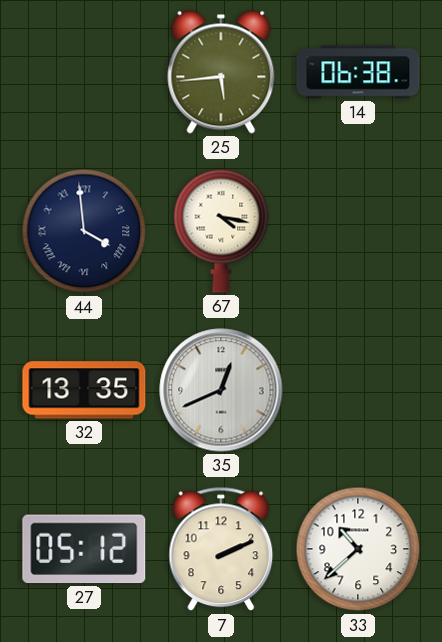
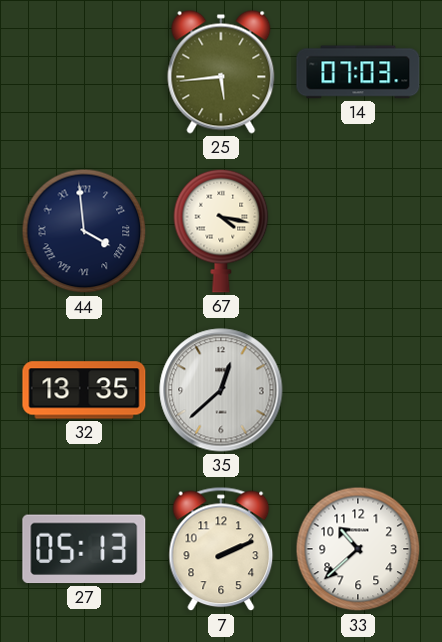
14: 06:38 -> 07:03 (358, 72)
35: 12:41 -> 12:38 (221, 390)
27: 05:12 -> 05:13 (84, 549)
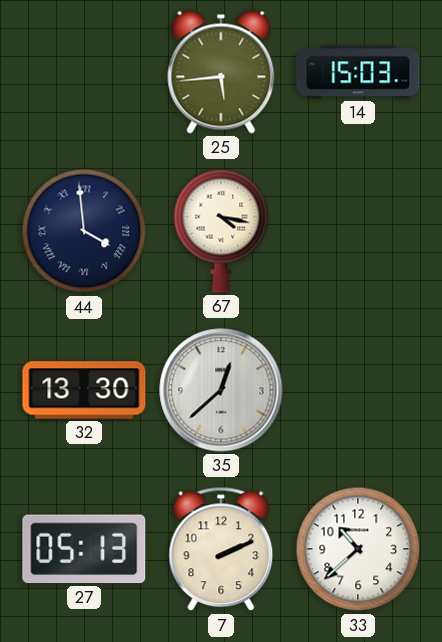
14: 07:03 -> 15:03 (358, 72)
32: 13:35 -> 13:30 (84, 390)
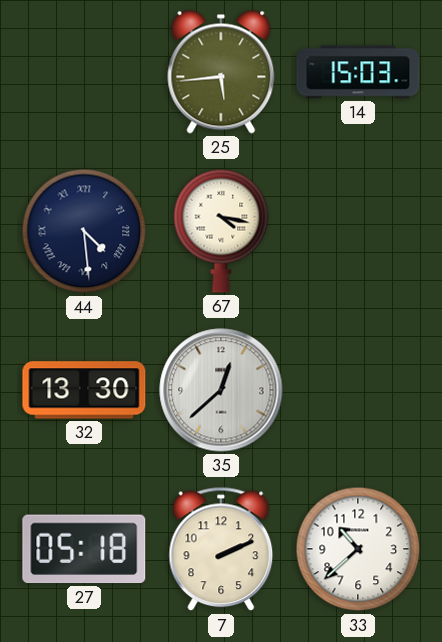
44: 3:59 -> 4:29 (84, 231)
27: 05:13 -> 05:18 (84, 549)
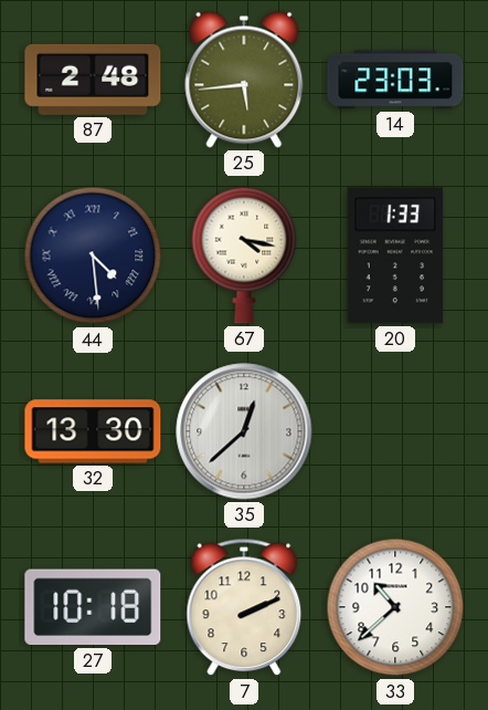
87: none -> 2:48 (93, 80)
14: 15:03 -> 23:03 (395, 80)
20: none -> 1:33 (395, 255)
27: 05:18 -> 10:18 (93, 607)
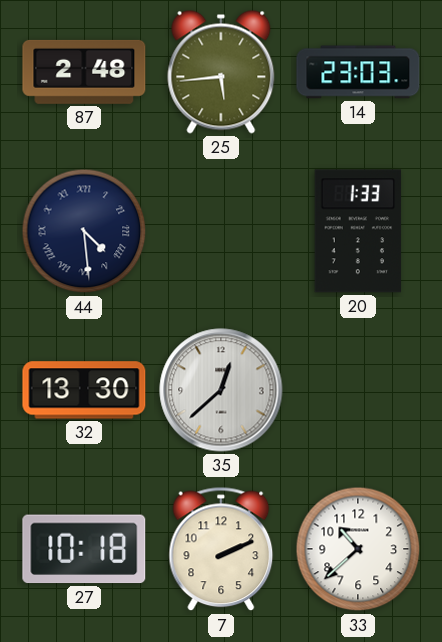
67: 4:17 -> none (244, 255)
